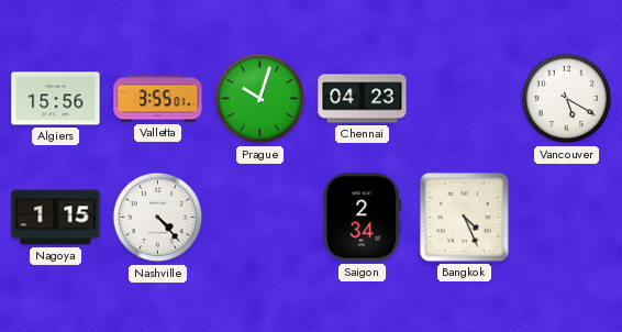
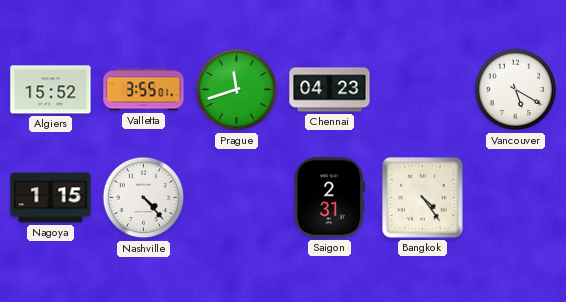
Algiers: 15:56 -> 15:52 (51, 90)
Prague: 10:03 -> 11:42 (237, 90)
Saigon: 2:34 -> 2:31 (329, 198)
Bangkok: 4:26 -> 4:24 (423, 198)
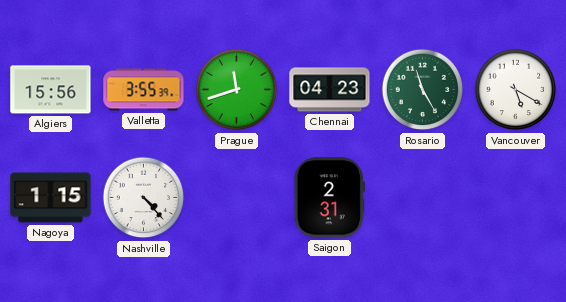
Algiers: 15:52 -> 15:56 (51, 90)
Valletta: 3:55:01 -> 3:55:39 (144, 90)
Rosario: none -> 11:25 (423, 90)
Bangkok: 4:24 -> none (423, 198)
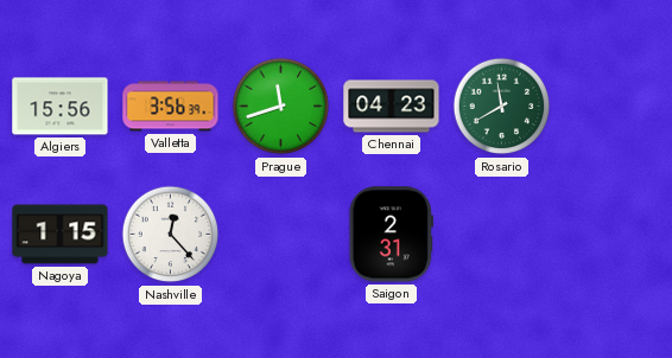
Valletta: 3:55 -> 3:56 (171, 107)
Rosario: 11:25 -> 11:40 (502, 107)
Vancouver: 5:20 -> none (516, 90)
Nashville: 4:23 -> 12:23 (171, 235)
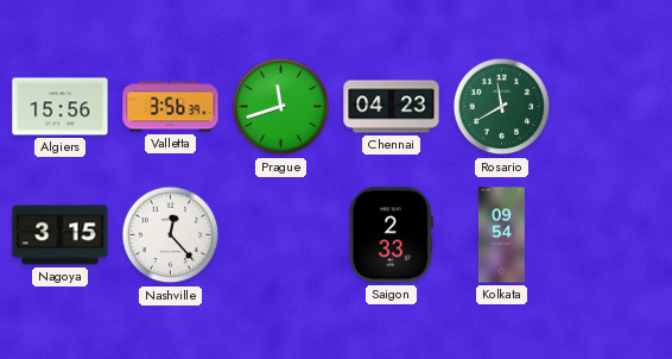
Nagoya: 1:15 -> 3:15 (61, 235)
Saigon: 2:31 -> 2:33 (391, 235)
Kolkata: none -> 09:54 (501, 235)
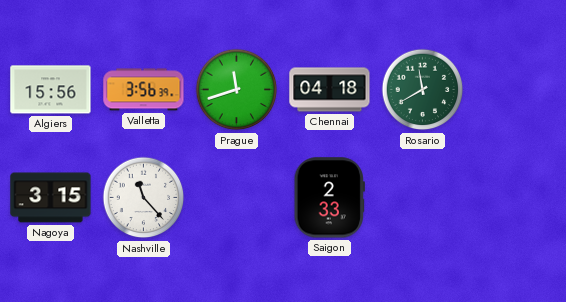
Chennai: 04:23 -> 04:18 (330, 90)
Nashville: 12:23 -> 11:23 (144, 198)
Kolkata: 09:54 -> none (501, 235)
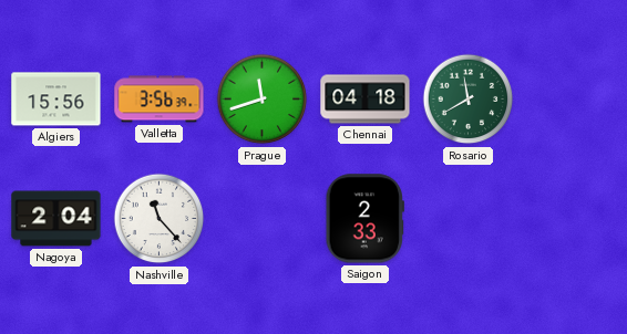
Nagoya: 3:15 -> 2:04 (56, 219)
